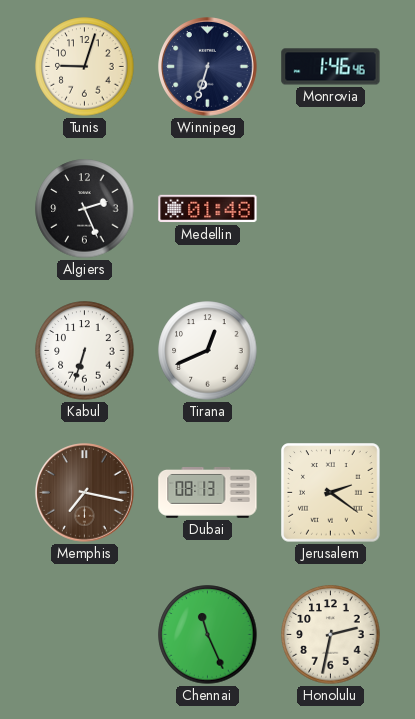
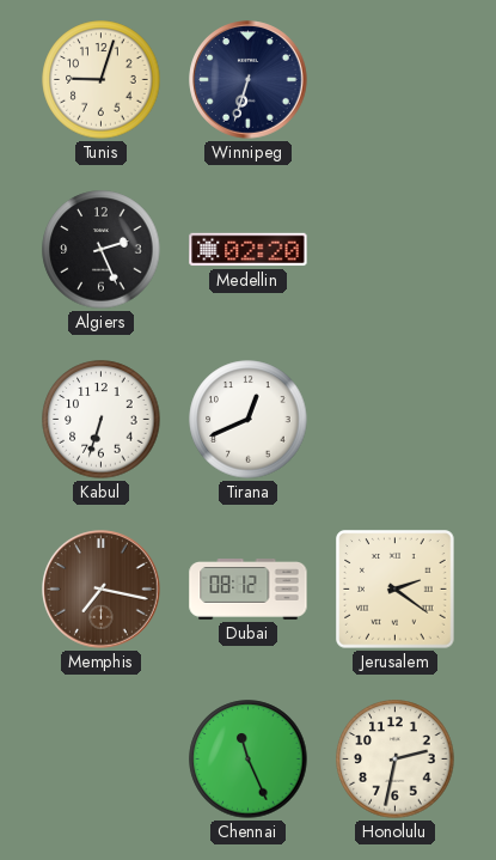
Monrovia: 1:46 -> none (331, 67)
Medellin: 01:48 -> 02:20 (249, 250)
Dubai: 08:13 -> 08:12 (249, 590)
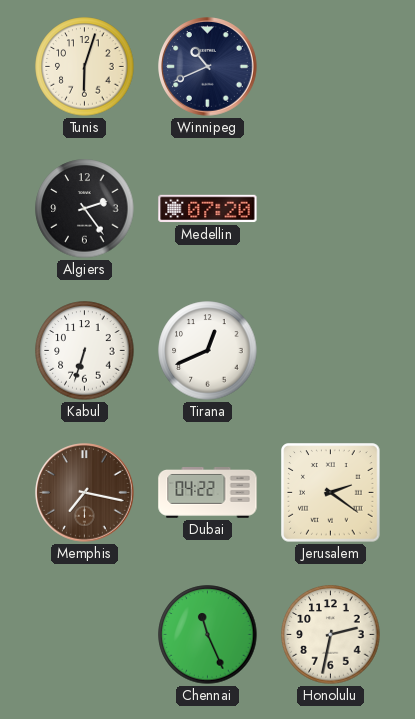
Tunis: 9:03 -> 6:03 (85, 67)
Winnipeg: 6:33 -> 10:41 (208, 67)
Algiers: 2:26 -> 2:24 (85, 209)
Medellin: 02:20 -> 07:20 (208, 209)
Dubai: 08:12 -> 04:22 (208, 493)
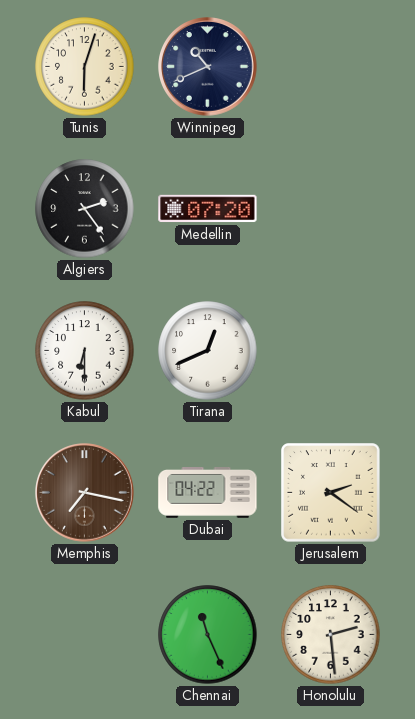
Kabul: 6:33 -> 6:30 (85, 351)
Honolulu: 2:32 -> 2:29 (331, 635)
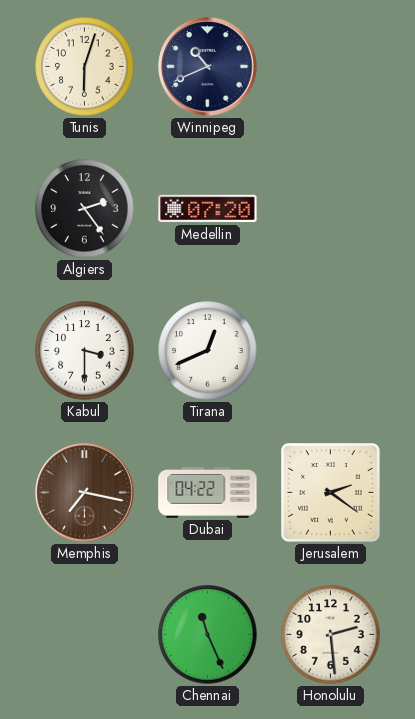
Kabul: 6:30 -> 3:30 (85, 351)
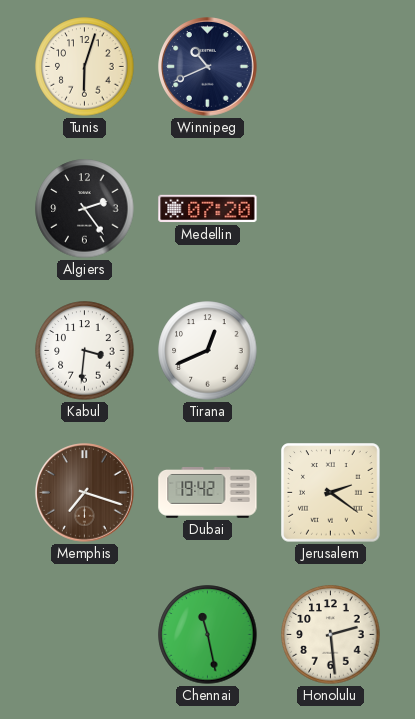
Kabul: 3:30 -> 3:31 (85, 351)
Memphis: 7:17 -> 7:18 (85, 493)
Dubai: 04:22 -> 19:42 (208, 493)
Chennai: 11:26 -> 11:28 (208, 635)
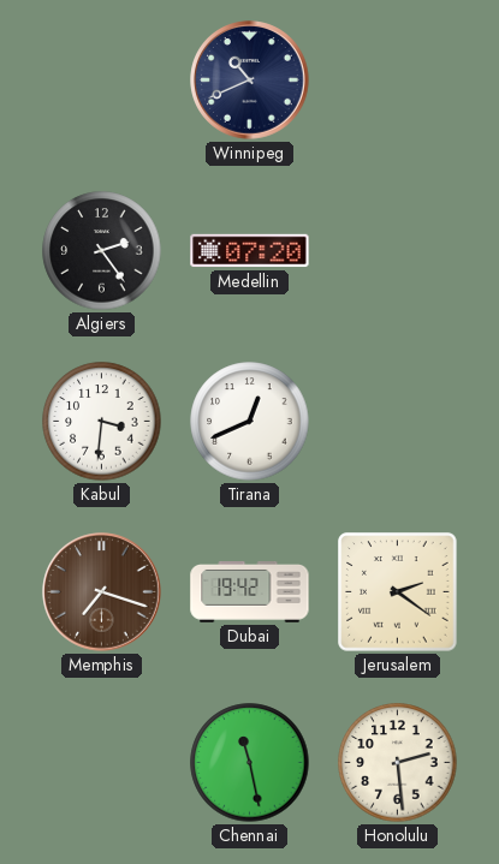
Tunis: 6:03 -> none (85, 67)
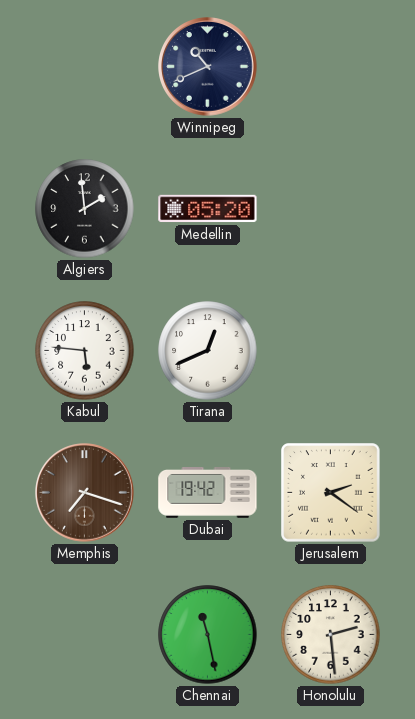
Algiers: 2:24 -> 1:59 (85, 209)
Medellin: 07:20 -> 05:20 (208, 209)
Kabul: 3:31 -> 5:46 (85, 351)
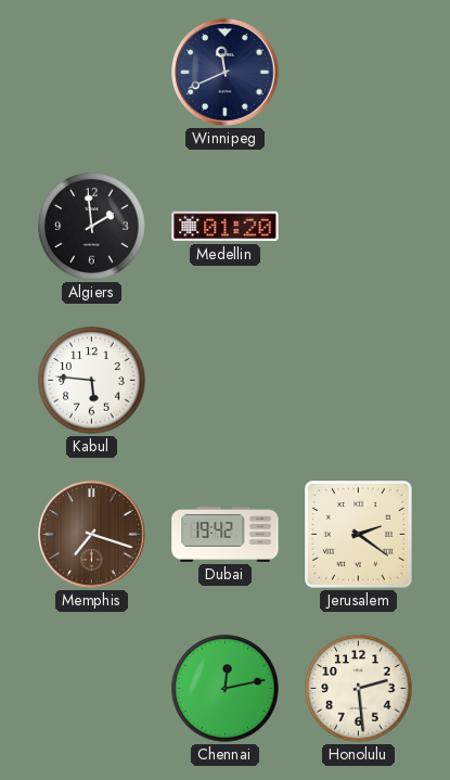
Winnipeg: 10:41 -> 11:41 (226, 73)
Medellin: 05:20 -> 01:20 (226, 227)
Tirana: 12:41 -> none (208, 351)
Chennai: 11:28 -> 12:13 (226, 689)
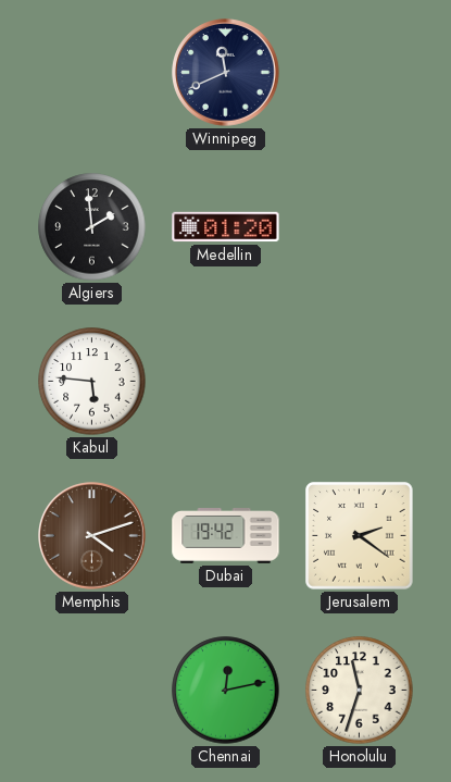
Memphis: 7:18 -> 4:12 (92, 536)
Honolulu: 2:29 -> 11:33 (360, 691)
